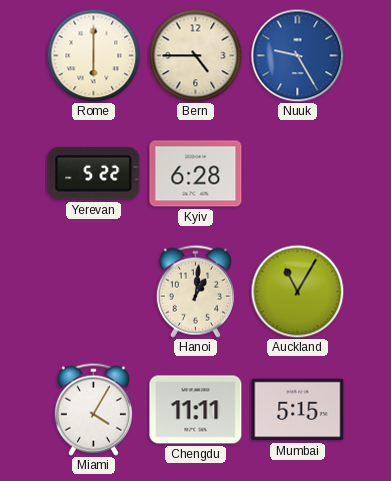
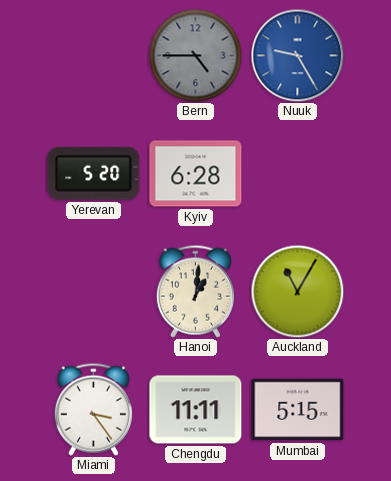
Rome: 6:00 -> none (93, 55)
Bern dial: cream -> grey (195, 55)
Yerevan: 5:22 -> 5:20 (94, 173)
Miami: 4:05 -> 3:24 (93, 409)
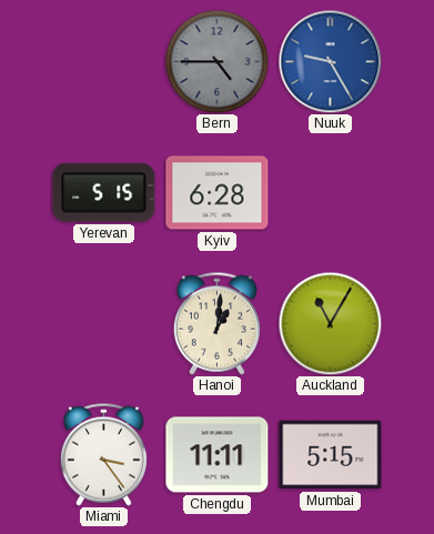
Yerevan: 5:20 -> 5:15 (104, 192)
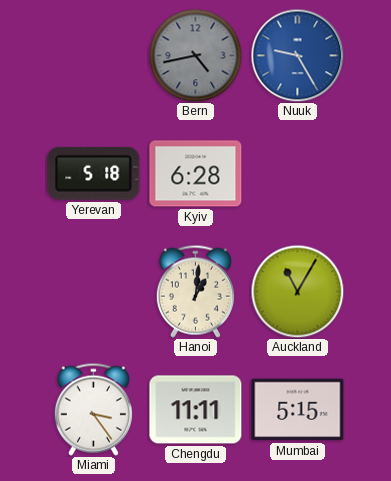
Bern: 4:45 -> 4:43 (195, 55)
Yerevan: 5:15 -> 5:18 (94, 173)
